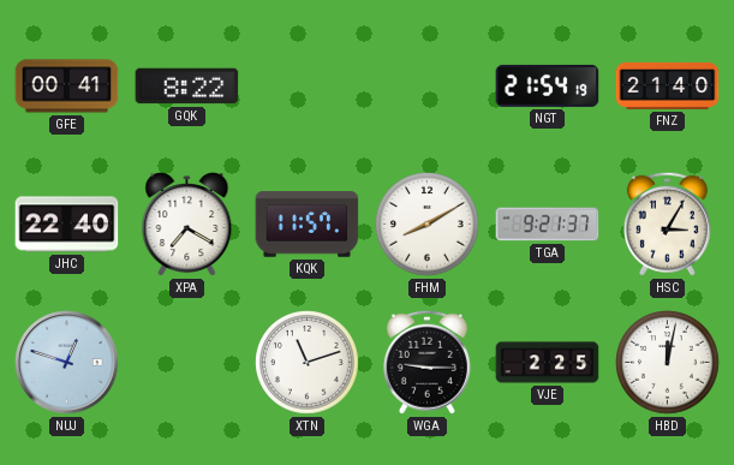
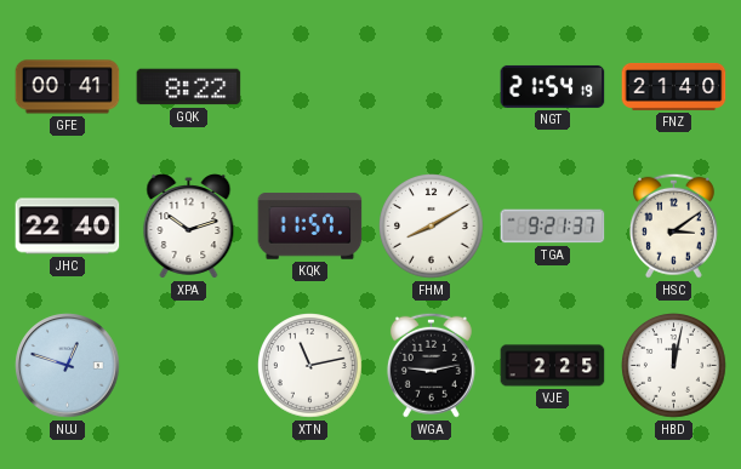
XPA: 7:20 -> 10:12 (189, 227)
HSC: 3:05 -> 3:09 (673, 225)
XTN: 11:12 -> 11:13 (310, 366)
WGA: 9:15 -> 9:13 (431, 365)
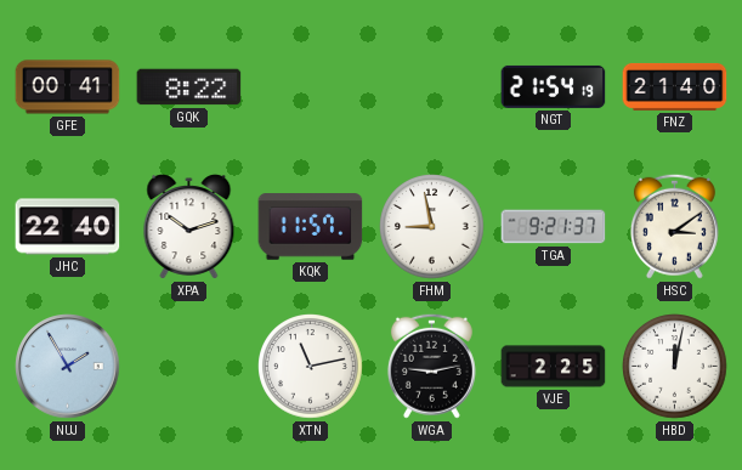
FHM: 8:10 -> 8:58 (432, 227)
NUJ: 12:48 -> 1:55 (68, 367)
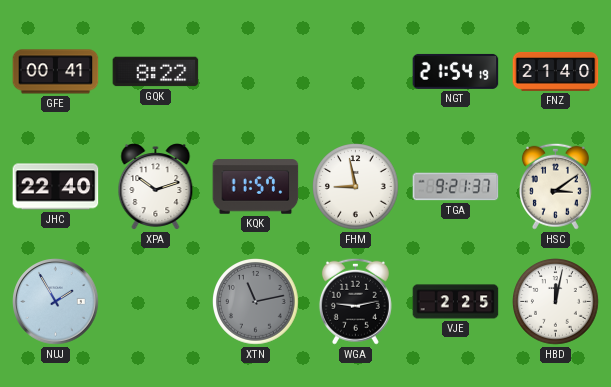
XTN dial: white -> grey (256, 302)
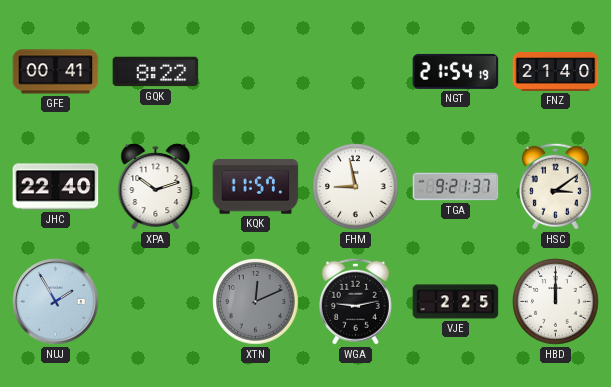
XTN: 11:13 -> 12:11 (256, 302)
HBD: 12:02 -> 12:00 (556, 302)
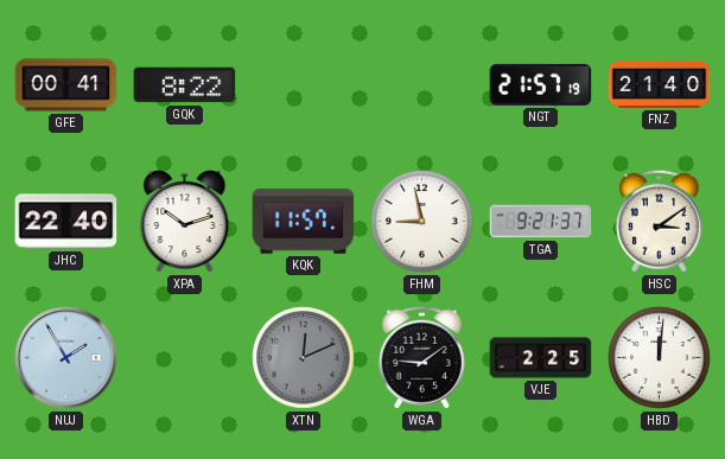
NGT: 21:54 -> 21:57 (541, 84)
WGA: 9:13 -> 9:09 (421, 357)
HBD: 12:00 -> 12:01 (660, 358)
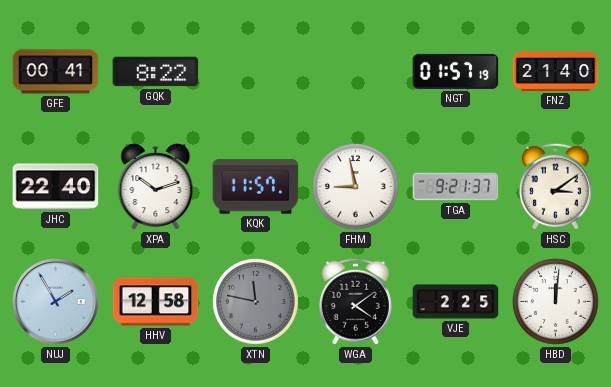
NGT: 21:57 -> 01:57 (456, 71)
HHV: none -> 12:58 (156, 302)
XTN: 12:11 -> 11:47 (256, 302)
WGA: 9:09 -> 4:09 (355, 301)
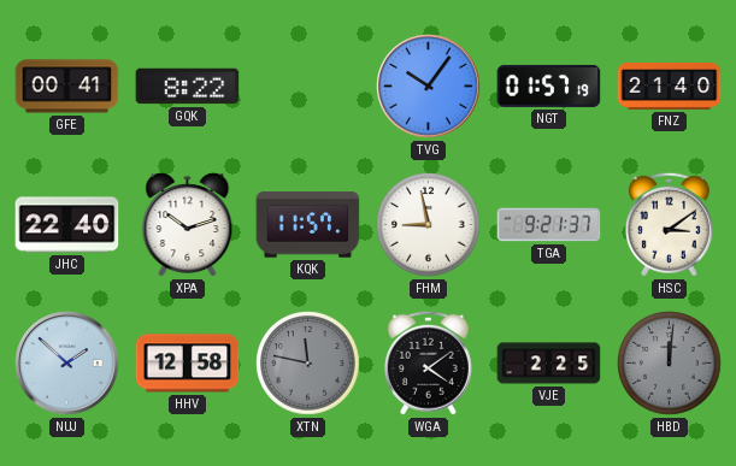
TVG: none -> 10:06 (429, 87)
NUJ: 1:55 -> 1:52 (67, 364)
HBD dial: white -> grey (670, 364)
